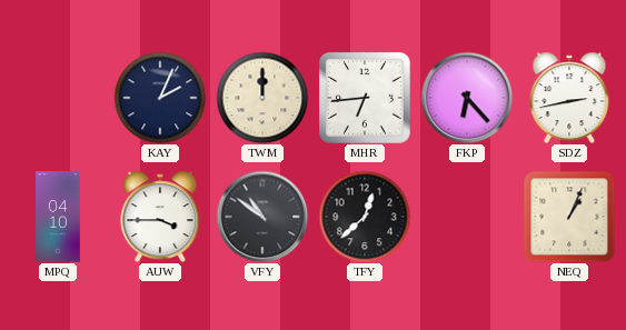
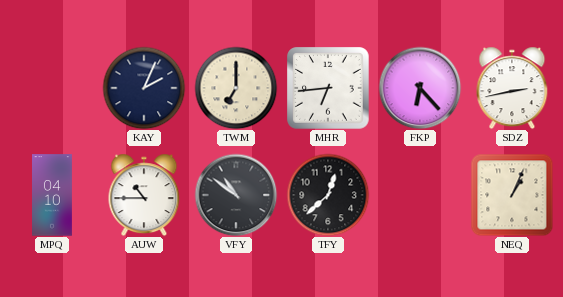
TWM: 12:00 -> 7:00 (236, 88)
AUW: 3:45 -> 10:45 (144, 195)
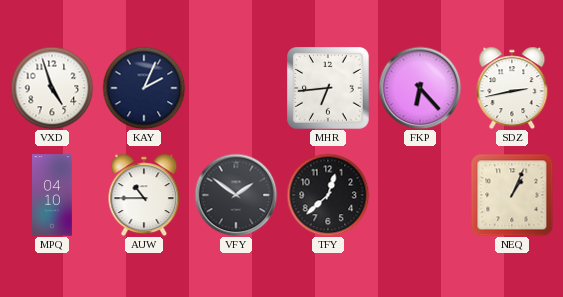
VXD: none -> 4:57 (52, 88)
TWM: 7:00 -> none (236, 88)
VFY: 10:51 -> 1:51 (236, 195)
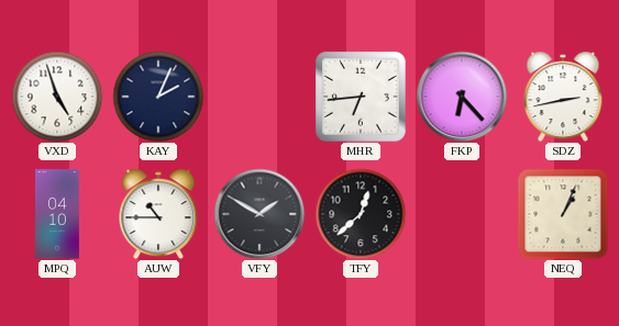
VFY: 1:51 -> 1:50 (259, 214)
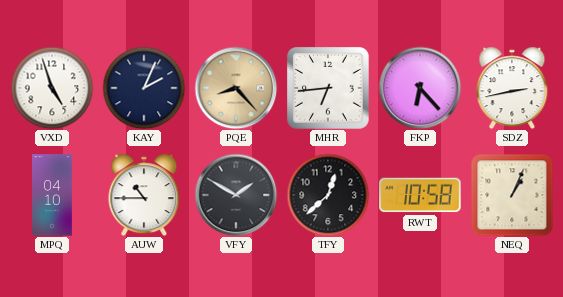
PQE: none -> 8:23 (236, 88)
RWT: none -> 10:58 (420, 195)
